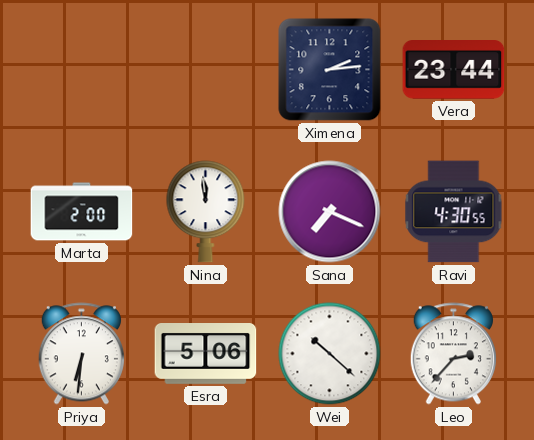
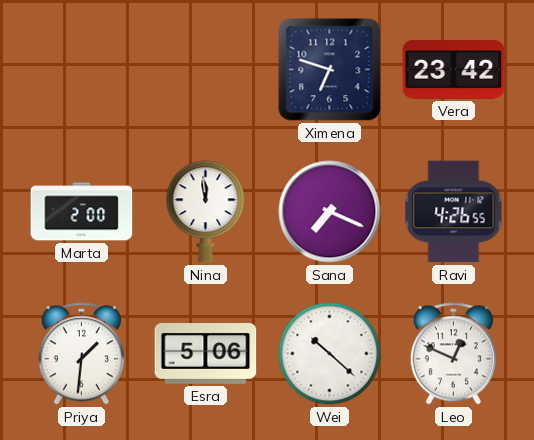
Ximena: 2:14 -> 6:48 (330, 70)
Vera: 23:44 -> 23:42 (454, 70)
Ravi: 4:30 -> 4:26 (454, 212)
Priya: 6:31 -> 1:31 (81, 354)
Leo: 2:37 -> 12:49 (453, 354)
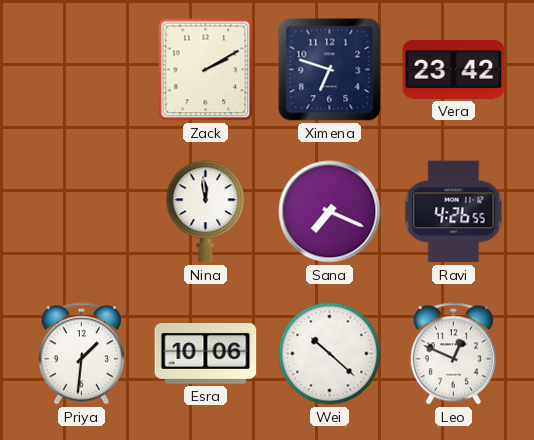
Zack: none -> 2:10 (206, 70)
Marta: 2:00 -> none (82, 212)
Esra: 5:06 -> 10:06 (206, 354)
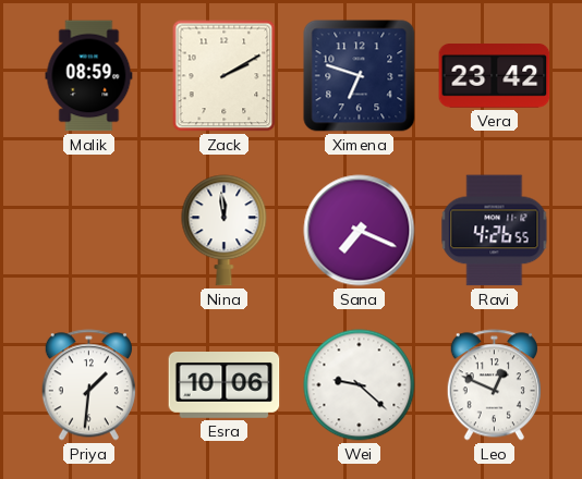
Malik: none -> 08:59 (89, 76)
Wei: 10:22 -> 9:22 (360, 385)
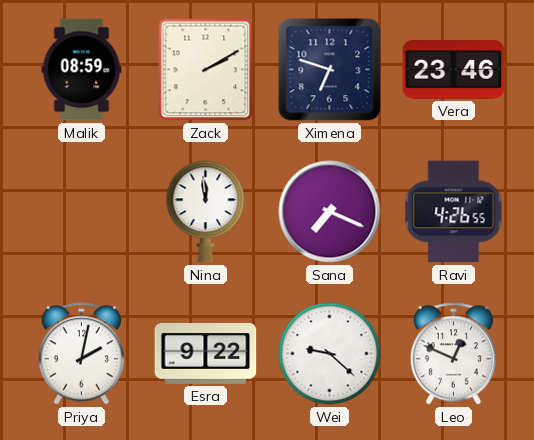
Vera: 23:42 -> 23:46 (454, 70)
Priya: 1:31 -> 2:02 (81, 354)
Esra: 10:06 -> 9:22 (206, 354)
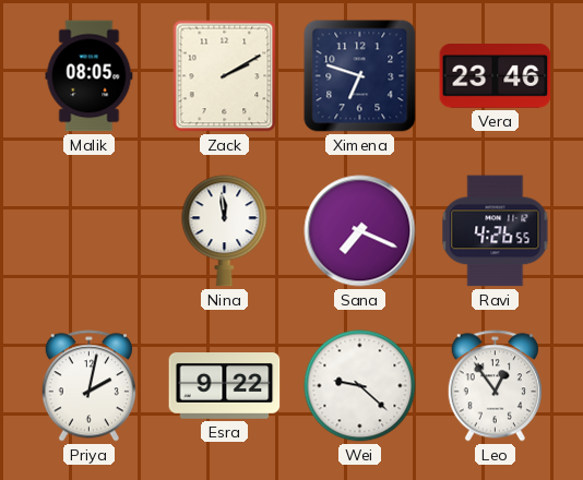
Malik: 08:59 -> 08:05 (90, 76)
Leo: 12:49 -> 12:54 (495, 386)
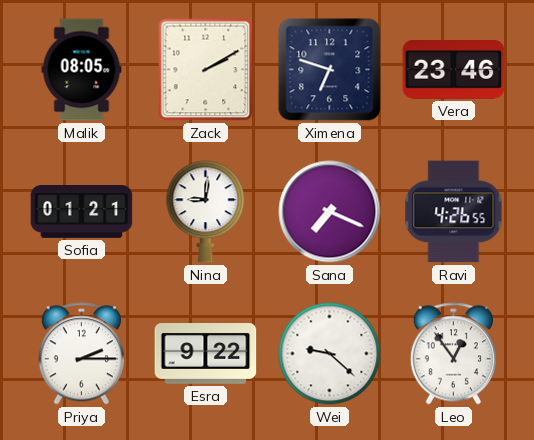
Sofia: none -> 01:21 (82, 212)
Nina: 11:59 -> 9:01 (206, 212)
Priya: 2:02 -> 2:15 (81, 354)
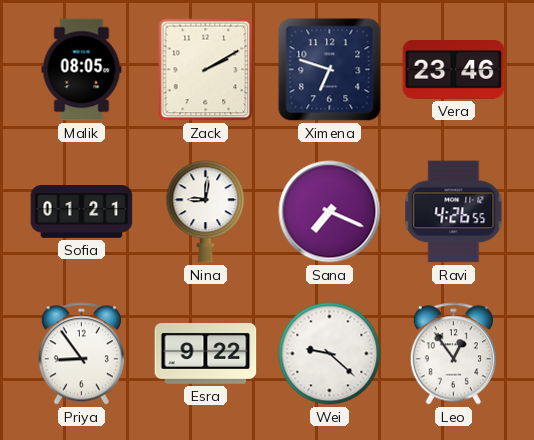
Priya: 2:15 -> 8:54 (81, 354)
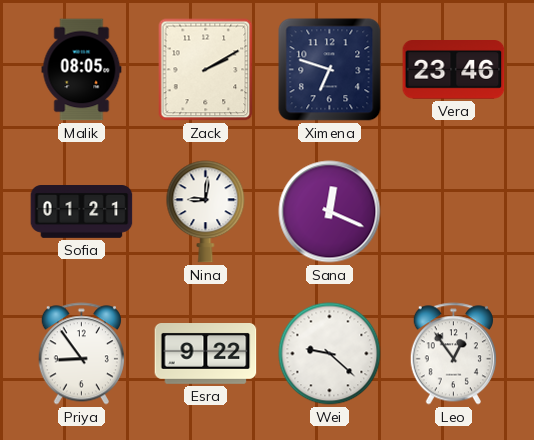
Sana: 7:19 -> 12:19 (330, 212)
Ravi: 4:26 -> none (454, 212)
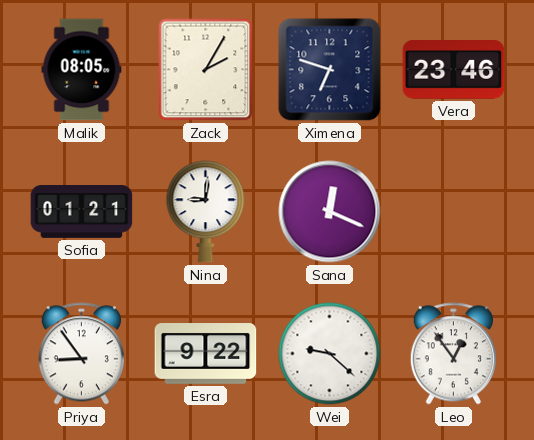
Zack: 2:10 -> 2:05 (206, 70)
